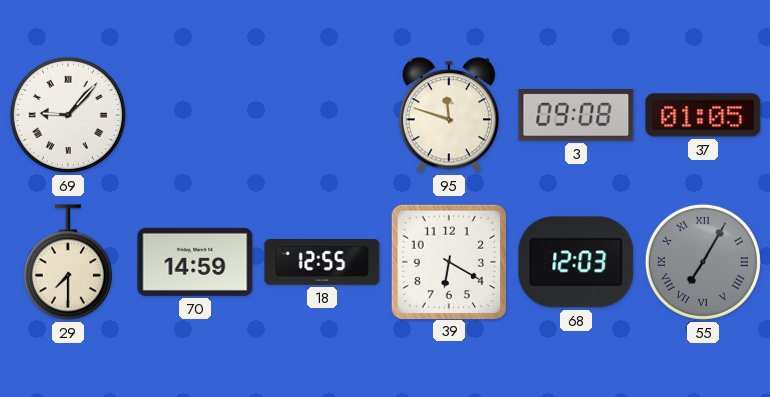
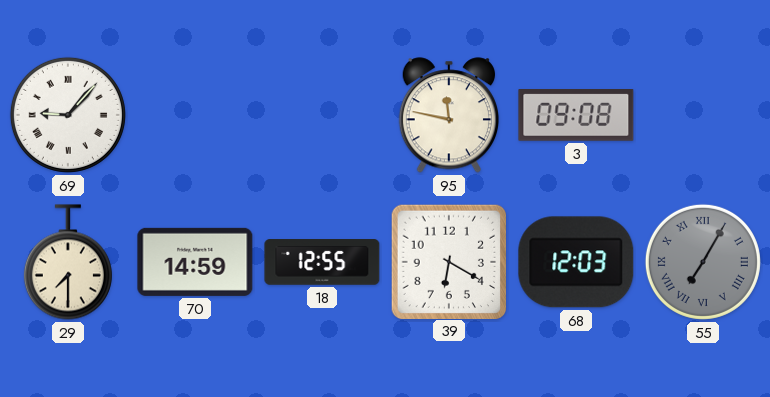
95: 11:48 -> 11:47 (448, 115)
37: 01:05 -> none (703, 115)
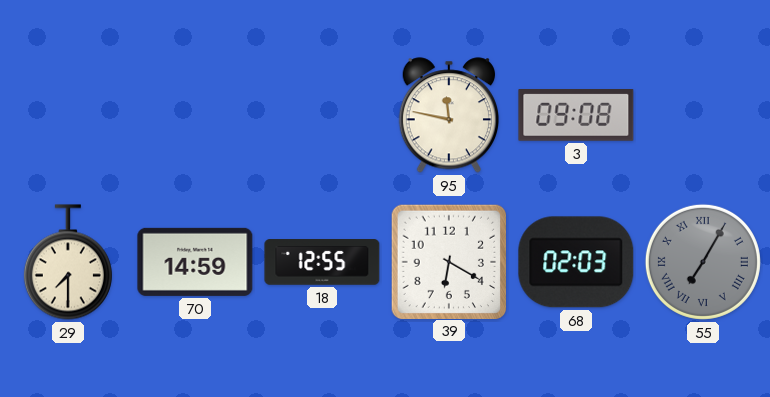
69: 9:07 -> none (68, 115)
68: 12:03 -> 02:03 (576, 262)
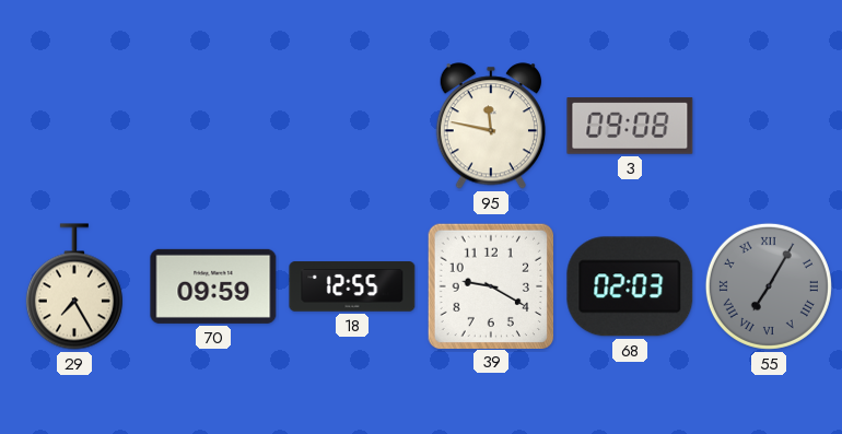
29: 7:30 -> 7:25 (74, 286)
70: 14:59 -> 09:59 (213, 286)
39: 6:20 -> 9:20 (490, 285)
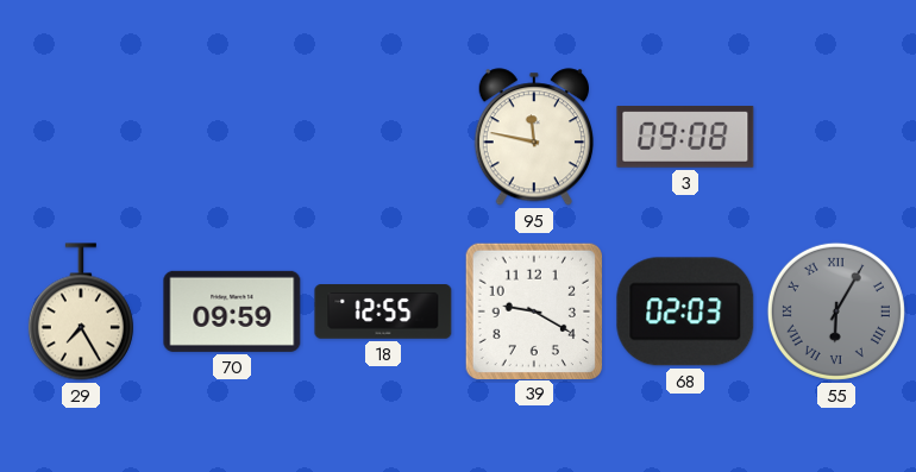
55: 7:05 -> 6:05 (836, 311)
